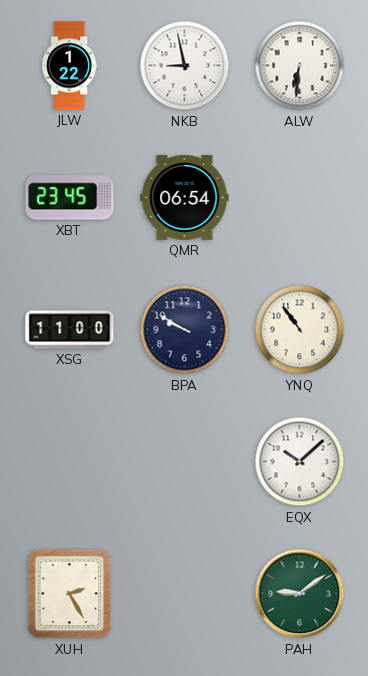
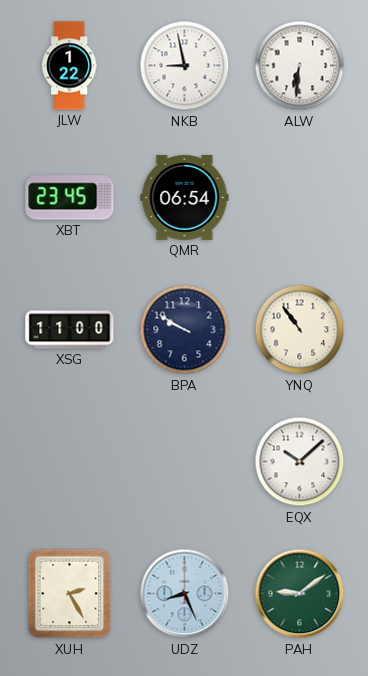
UDZ: none -> 8:26 (185, 594)
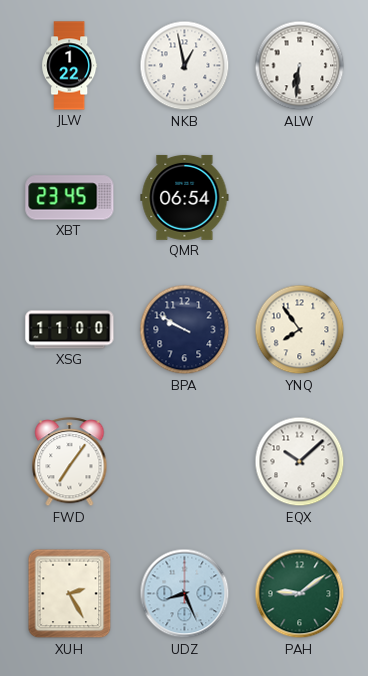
NKB: 8:58 -> 12:58 (185, 66)
YNQ: 10:54 -> 7:54 (300, 330)
FWD: none -> 7:06 (70, 462)
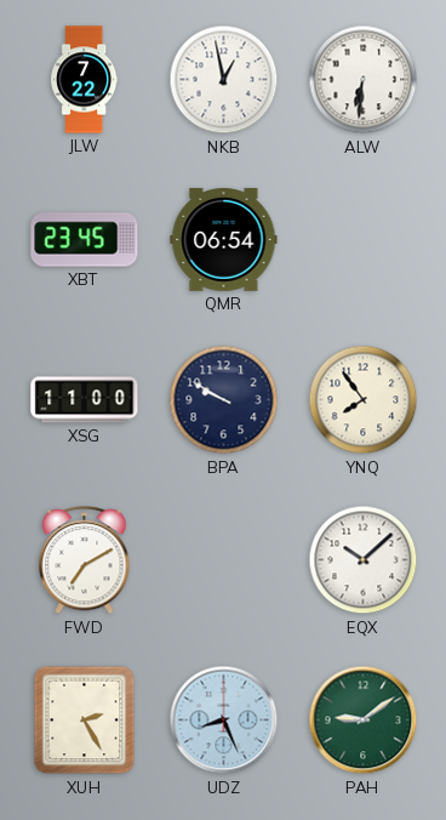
JLW: 1:22 -> 7:22 (85, 80)
FWD: 7:06 -> 7:10 (85, 560)
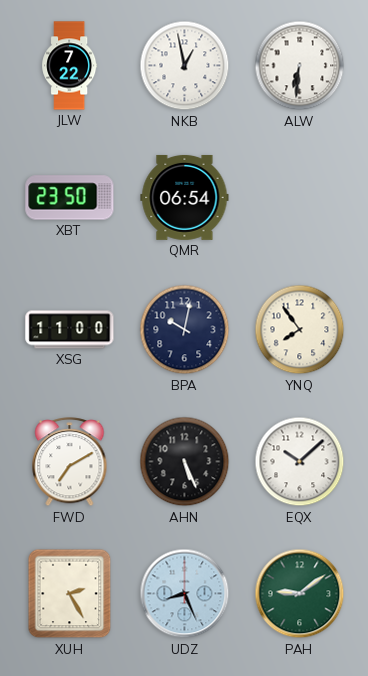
XBT: 23:45 -> 23:50 (70, 198)
BPA: 9:50 -> 10:02 (185, 330)
AHN: none -> 5:26 (185, 462)
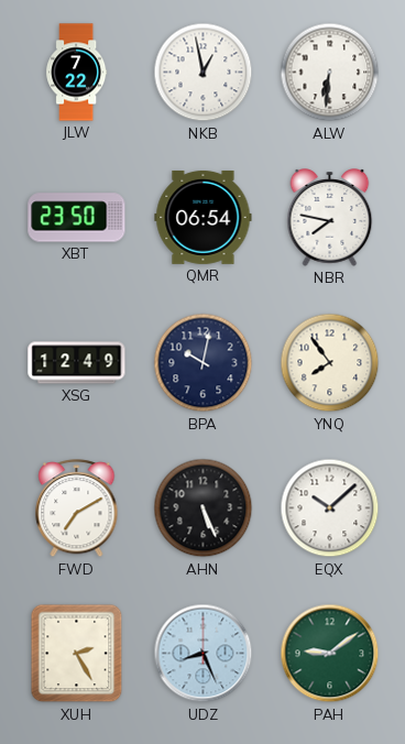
NBR: none -> 7:47 (330, 218)
XSG: 11:00 -> 12:49 (77, 363)
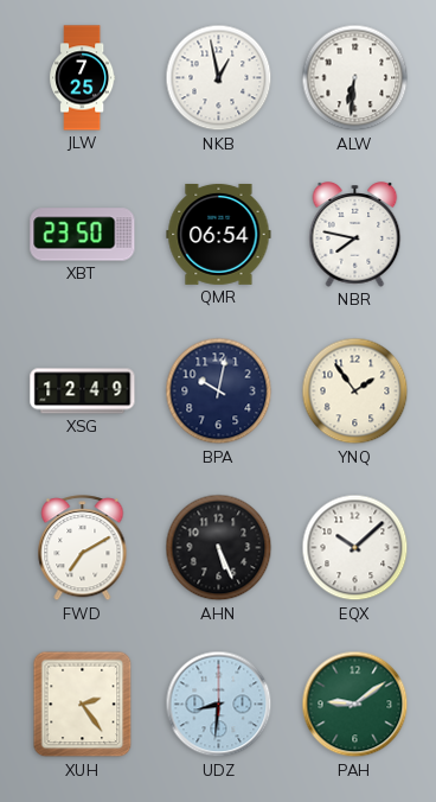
JLW: 7:22 -> 7:25 (83, 78)
YNQ: 7:54 -> 1:54 (355, 392)
XUH: 2:25 -> 2:24 (83, 705)
UDZ: 8:26 -> 8:31 (219, 705)
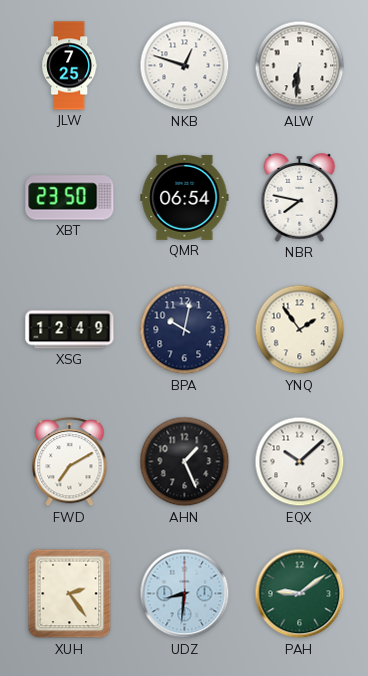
NKB: 12:58 -> 12:48 (185, 66)
AHN: 5:26 -> 1:26 (185, 462)
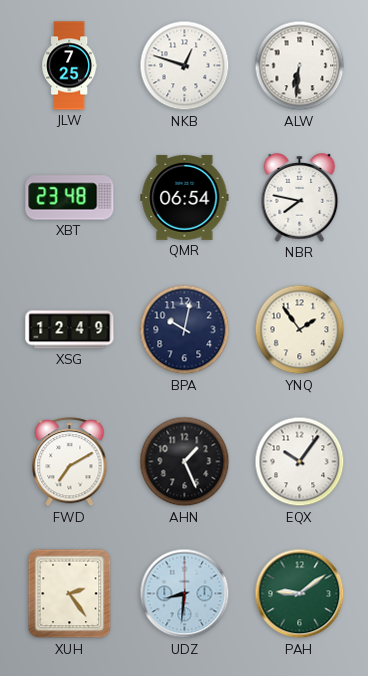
XBT: 23:50 -> 23:48 (70, 198)
EQX: 10:08 -> 10:06 (300, 462)
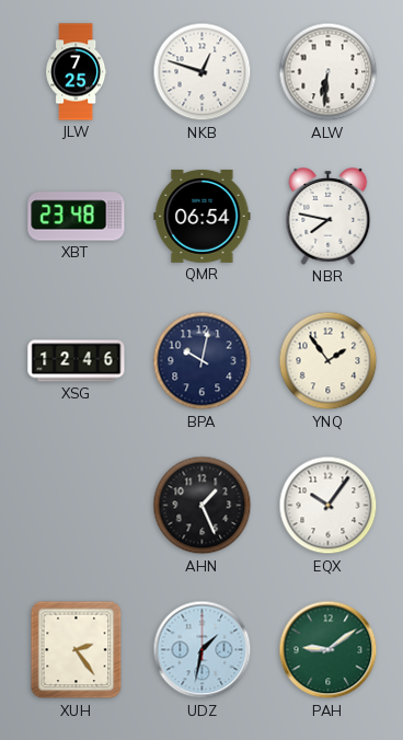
XSG: 12:49 -> 12:46 (77, 361)
FWD: 7:10 -> none (70, 462)
UDZ: 8:31 -> 1:32 (203, 650)
